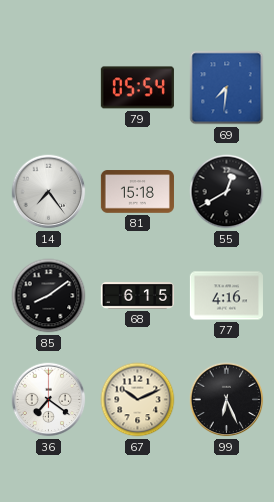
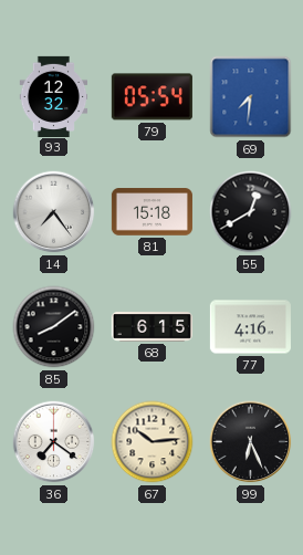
93: none -> 12:32 (54, 96)
67: 10:11 -> 10:14 (153, 442)
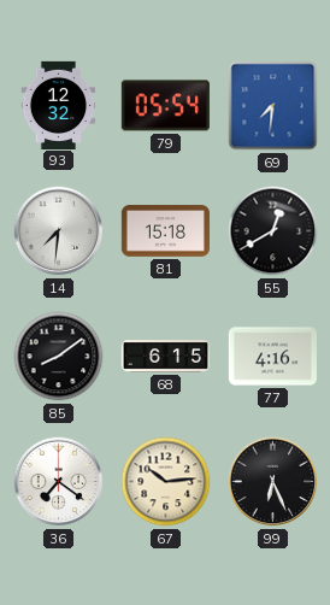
14: 7:24 -> 7:31 (59, 231)
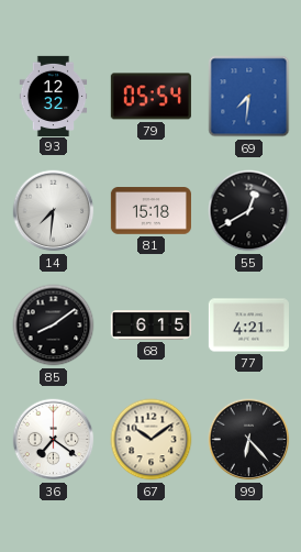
77: 4:16 -> 4:21 (248, 325)
67: 10:14 -> 10:09 (152, 440)
99: 6:26 -> 6:23 (249, 440)
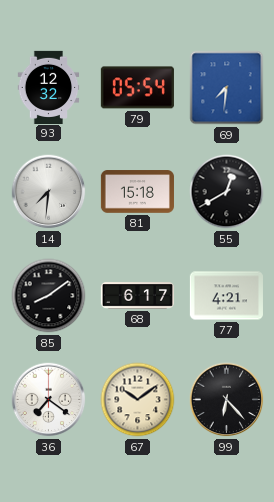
68: 6:15 -> 6:17 (137, 296)
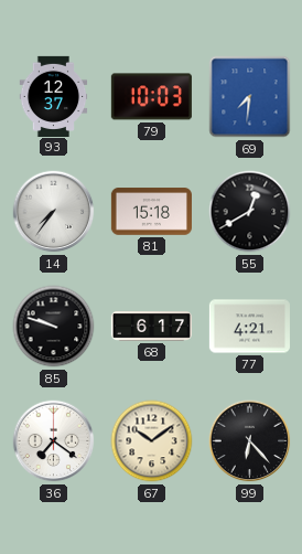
93: 12:32 -> 12:37 (54, 96)
79: 05:54 -> 10:03 (151, 97)
14: 7:31 -> 7:36 (54, 212)
85: 8:09 -> 9:48 (54, 327)
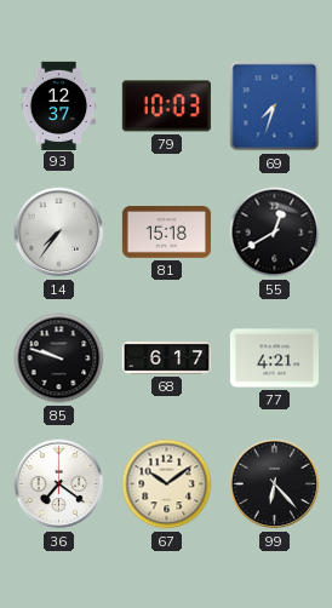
69: 7:31 -> 7:33 (275, 107)
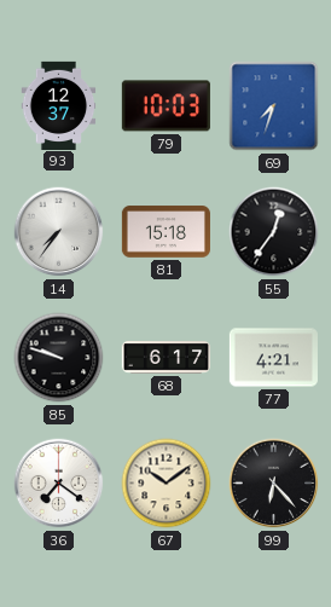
55: 12:40 -> 12:36 (274, 232)
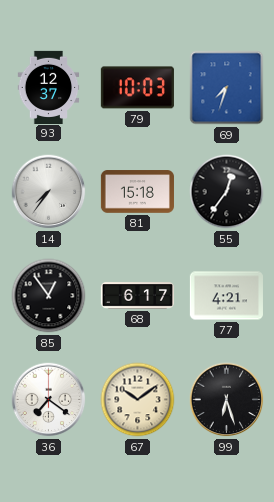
85: 9:48 -> 12:54 (49, 296)
99: 6:23 -> 6:27 (227, 400)
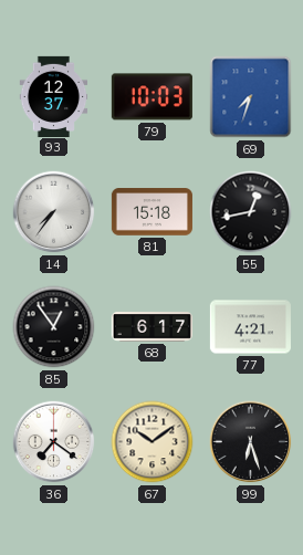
55: 12:36 -> 12:43 (251, 212)
